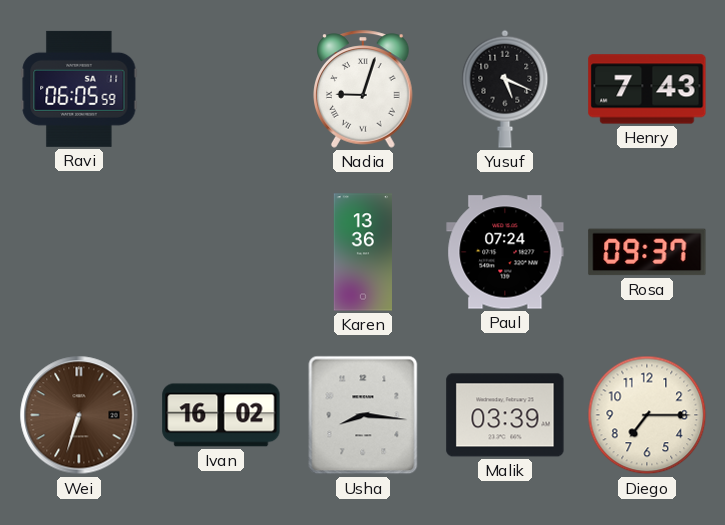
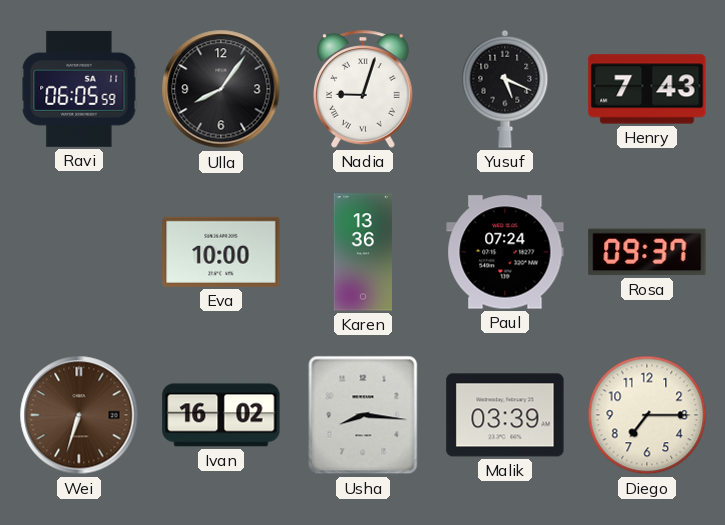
Ulla: none -> 8:06 (221, 89)
Eva: none -> 10:00 (221, 252)
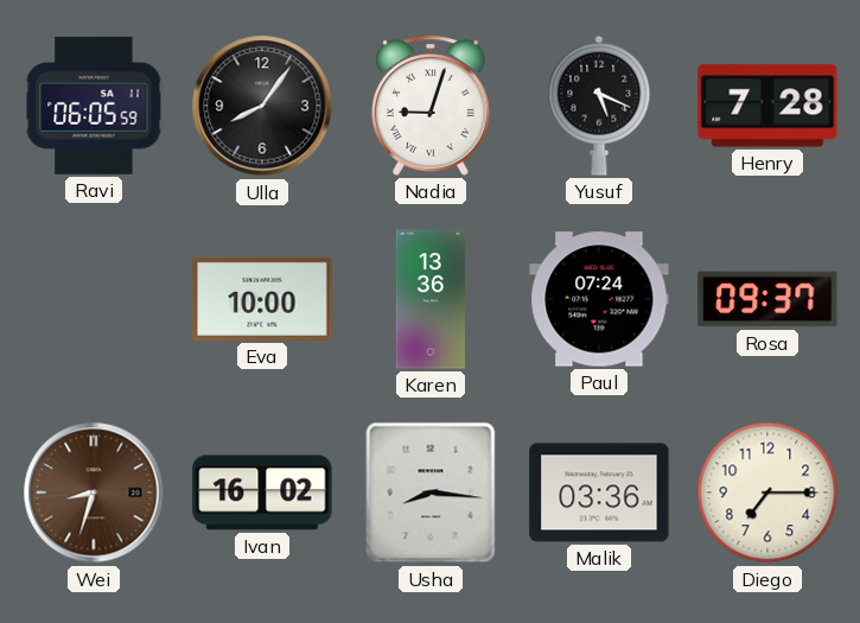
Henry: 7:43 -> 7:28 (767, 106)
Wei: 6:33 -> 8:33 (94, 492)
Malik: 03:39 -> 03:36 (599, 492)
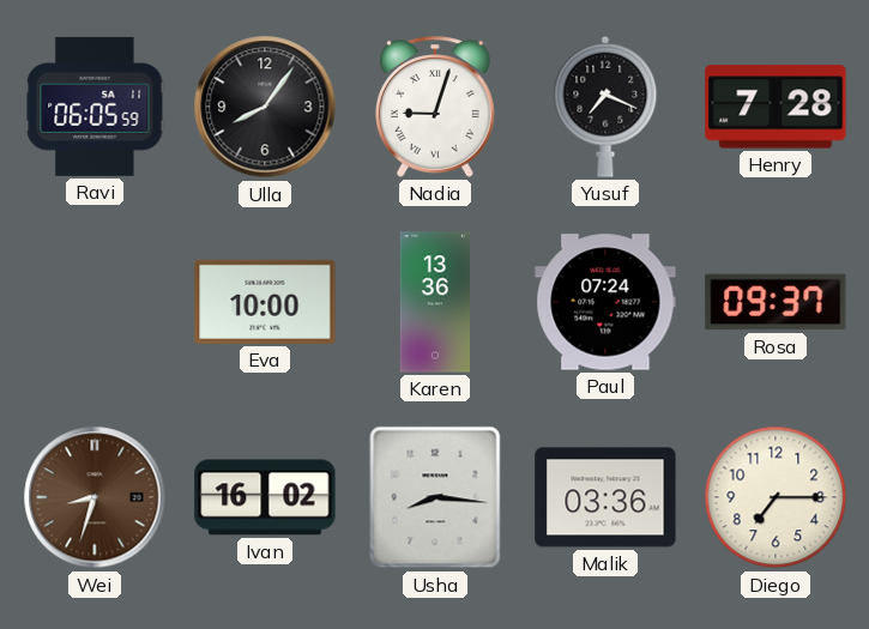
Yusuf: 5:19 -> 7:19 (605, 107)
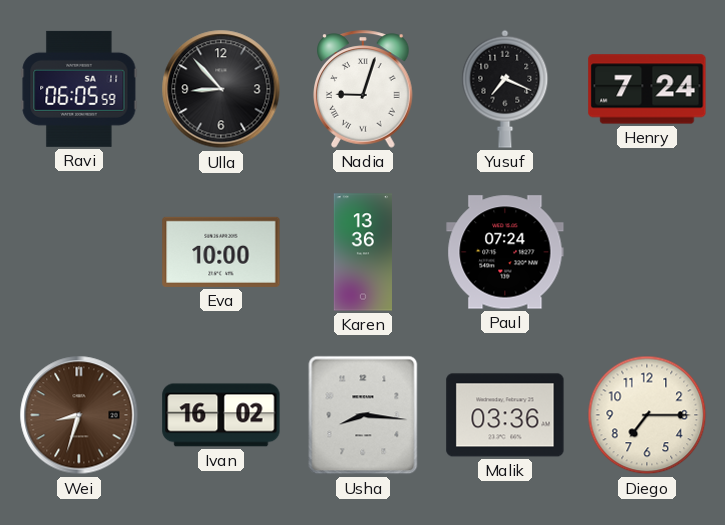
Ulla: 8:06 -> 8:53 (221, 89)
Henry: 7:28 -> 7:24 (647, 89)
Rosa: 09:37 -> none (776, 302)
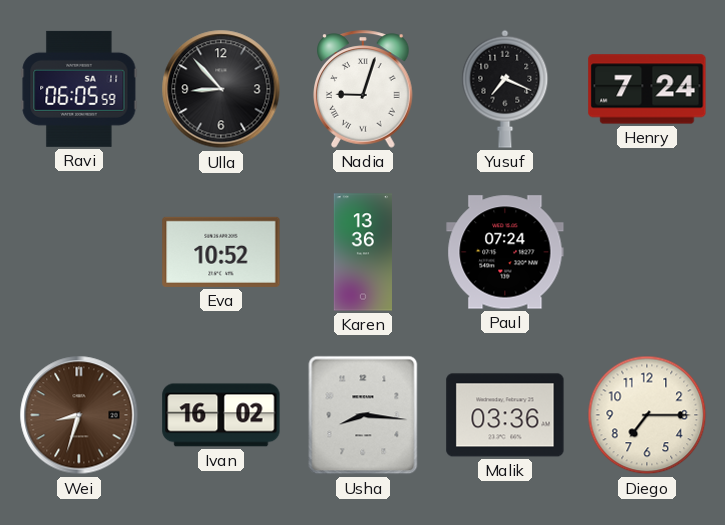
Eva: 10:00 -> 10:52 (221, 252)
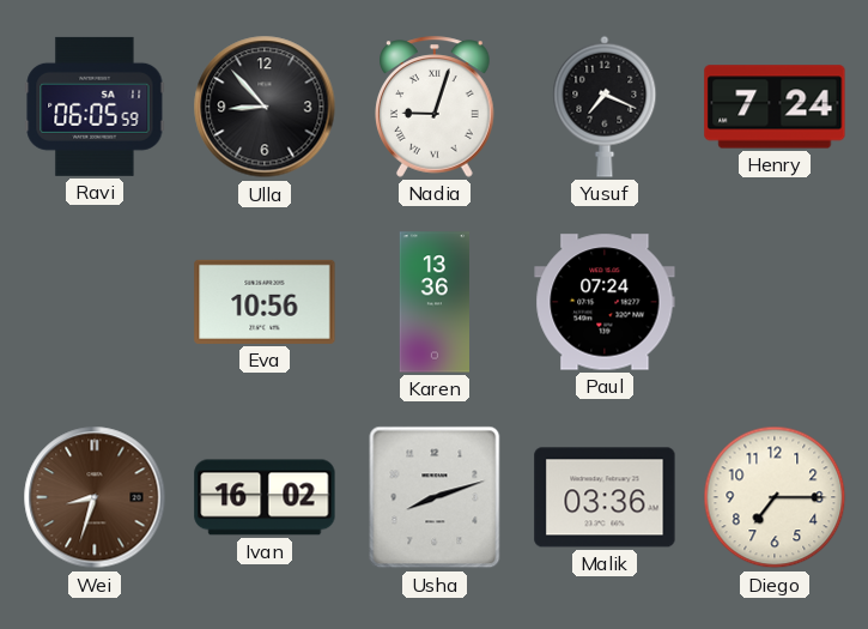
Eva: 10:52 -> 10:56 (265, 302)
Usha: 8:16 -> 8:12 (435, 497)
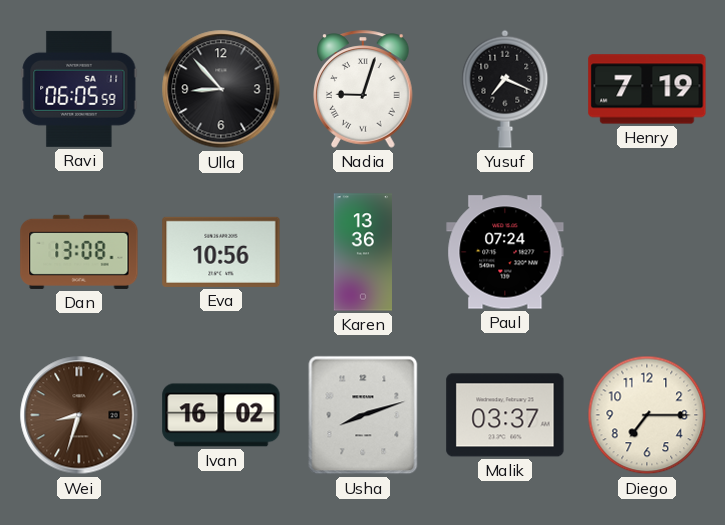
Henry: 7:24 -> 7:19 (647, 89)
Dan: none -> 13:08 (79, 252)
Malik: 03:36 -> 03:37 (505, 415)
